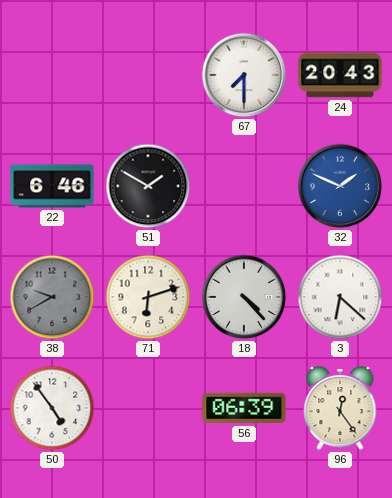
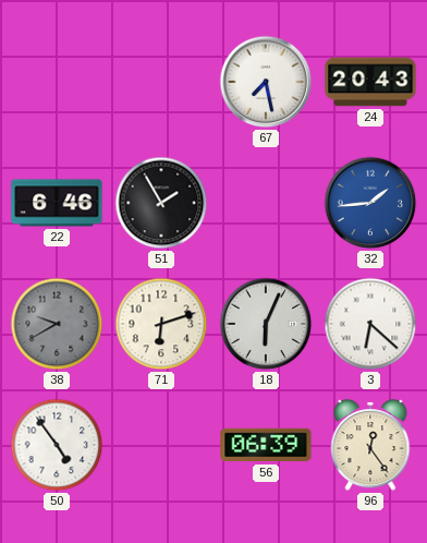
67: 7:30 -> 7:28 (266, 82)
51: 1:50 -> 1:55 (161, 203)
32: 1:49 -> 1:44 (370, 203)
18: 4:23 -> 6:04 (266, 324)
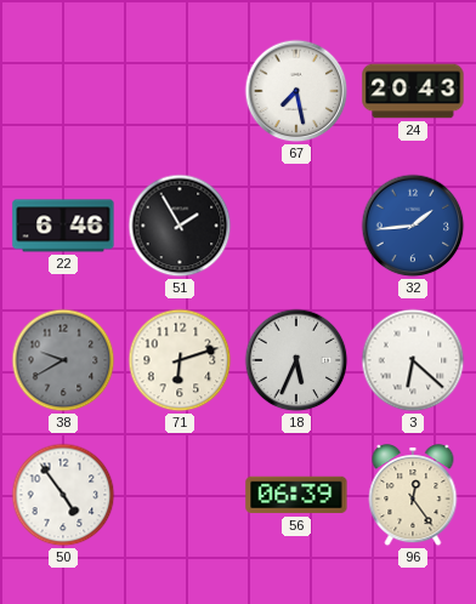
18: 6:04 -> 5:34 (296, 360)
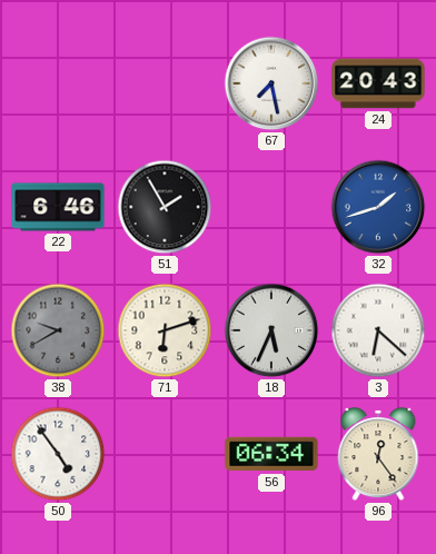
32: 1:44 -> 1:42 (378, 207)
56: 06:39 -> 06:34 (271, 454)
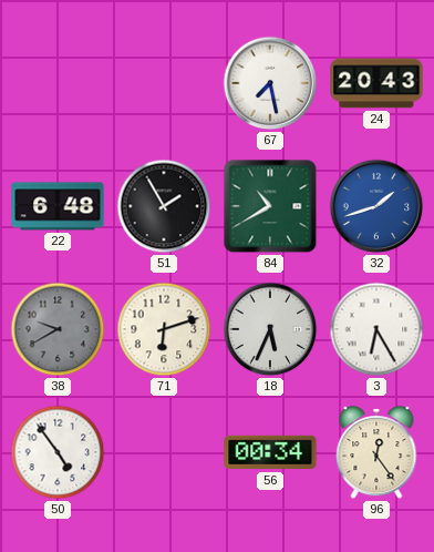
22: 6:46 -> 6:48 (58, 206)
84: none -> 10:40 (270, 206)
3: 6:22 -> 6:25 (376, 329)
56: 06:34 -> 00:34 (270, 452)
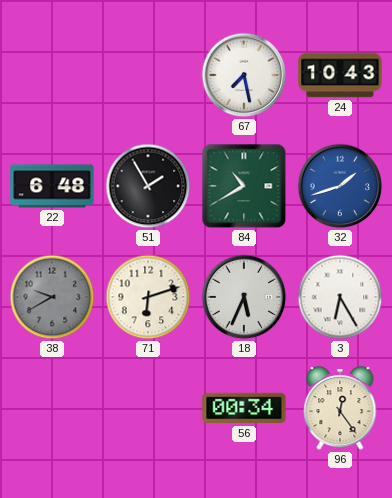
24: 20:43 -> 10:43 (340, 75)
50: 4:54 -> none (58, 452)
